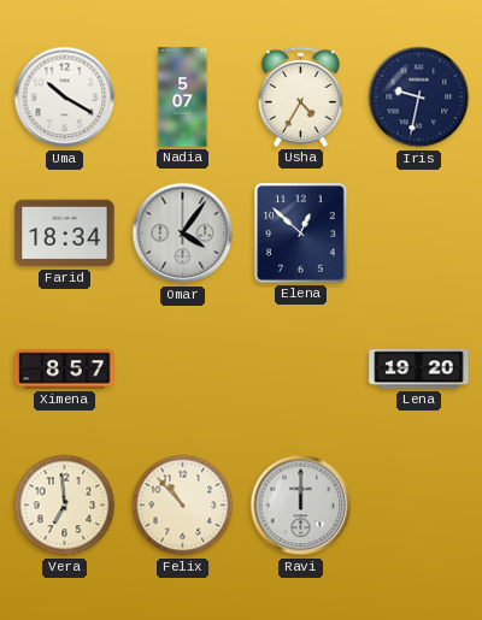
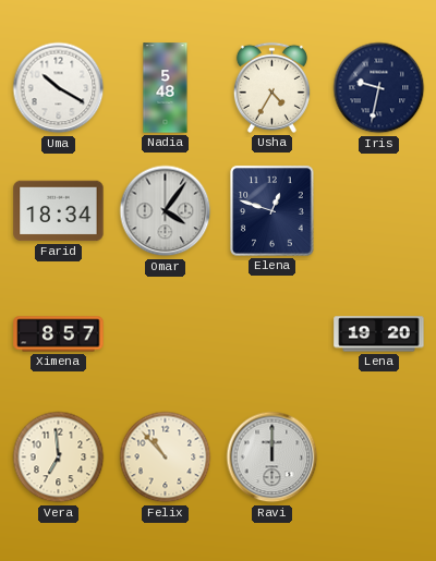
Nadia: 5:07 -> 5:48 (166, 88)
Elena: 12:52 -> 12:48 (272, 211)
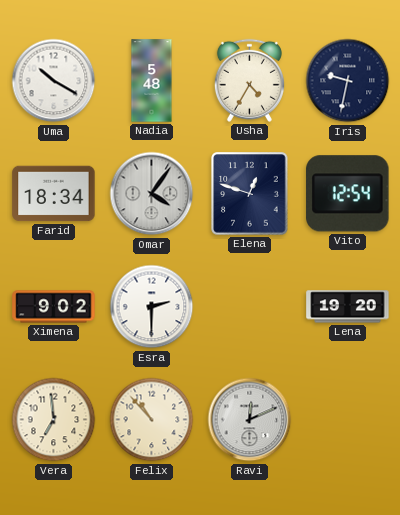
Vito: none -> 12:54 (348, 194)
Ximena: 8:57 -> 9:02 (54, 307)
Esra: none -> 2:30 (152, 307)
Ravi: 12:00 -> 12:11 (250, 420)
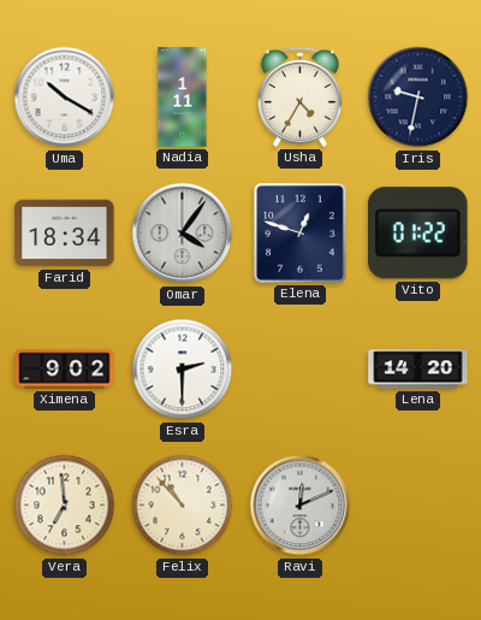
Nadia: 5:48 -> 1:11 (183, 98)
Vito: 12:54 -> 01:22 (418, 234)
Lena: 19:20 -> 14:20 (418, 370)
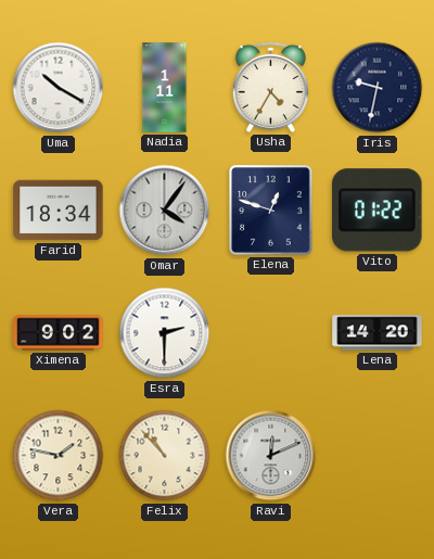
Vera: 6:59 -> 1:47 (59, 456)
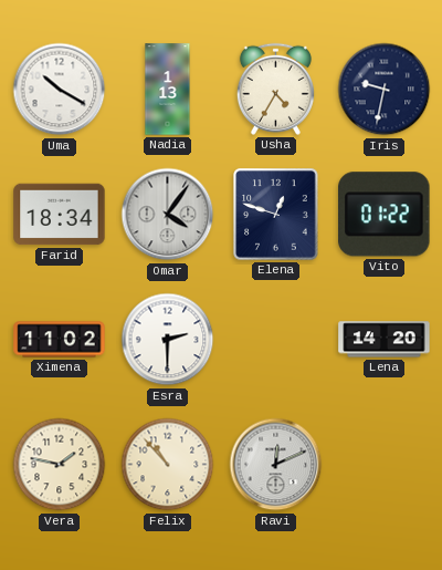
Nadia: 1:11 -> 1:13 (168, 90)
Ximena: 9:02 -> 11:02 (60, 340)
